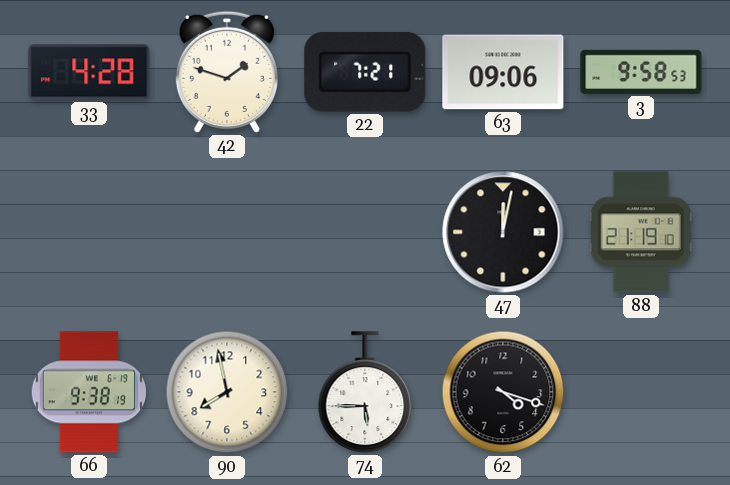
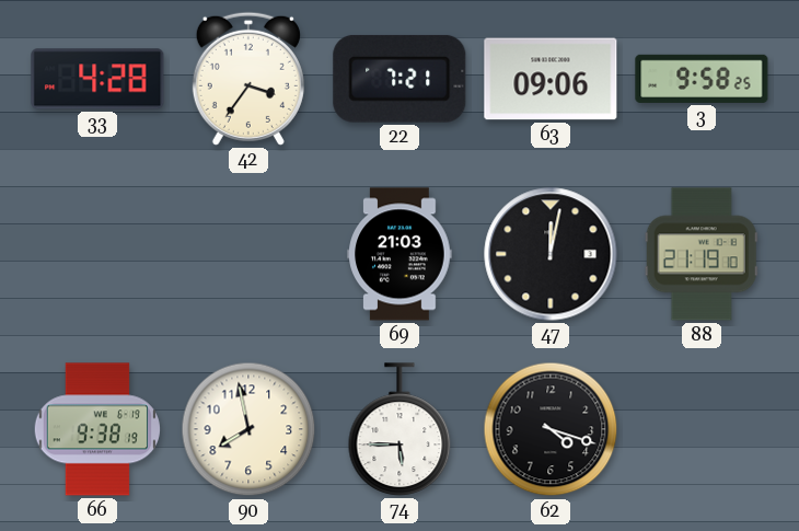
42: 1:48 -> 3:36 (248, 79)
3: 9:58:53 -> 9:58:25 (702, 79)
69: none -> 21:03 (399, 254)
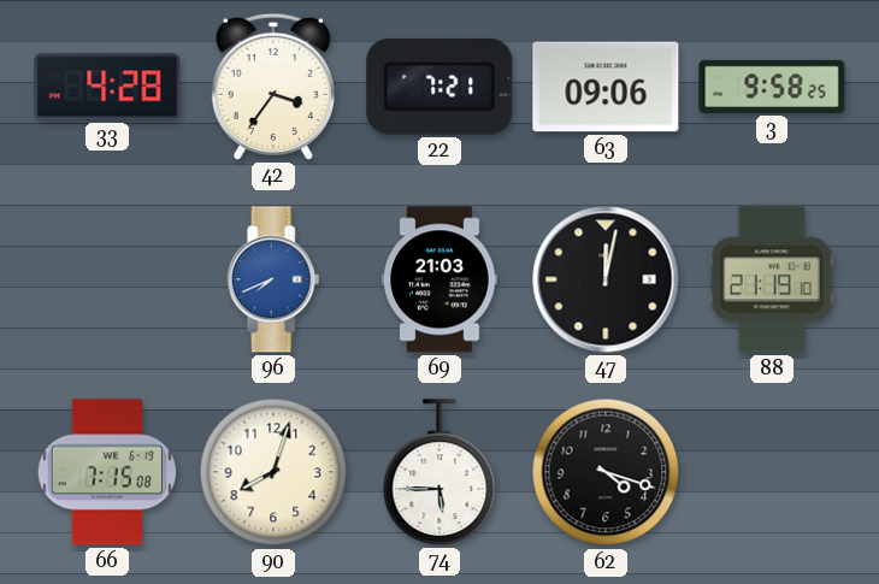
96: none -> 7:41 (273, 279)
66: 9:38 -> 7:15 (107, 472)
90: 7:58 -> 8:03 (273, 472)
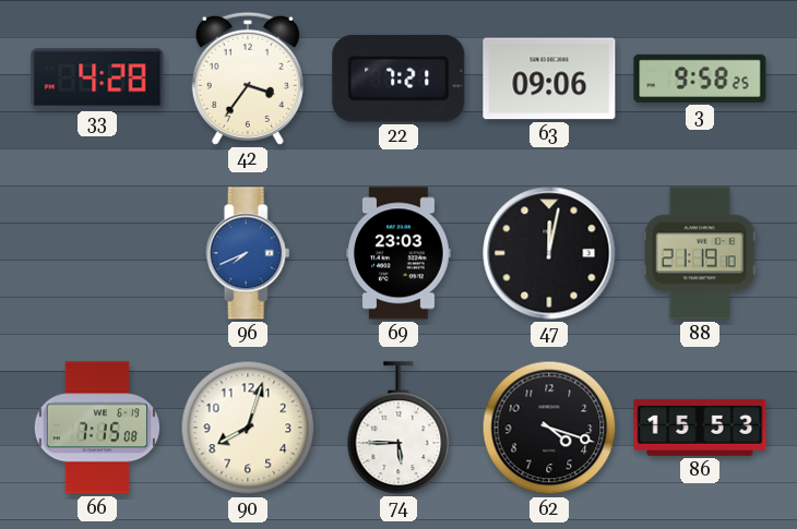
69: 21:03 -> 23:03 (398, 253)
86: none -> 15:53 (700, 428)
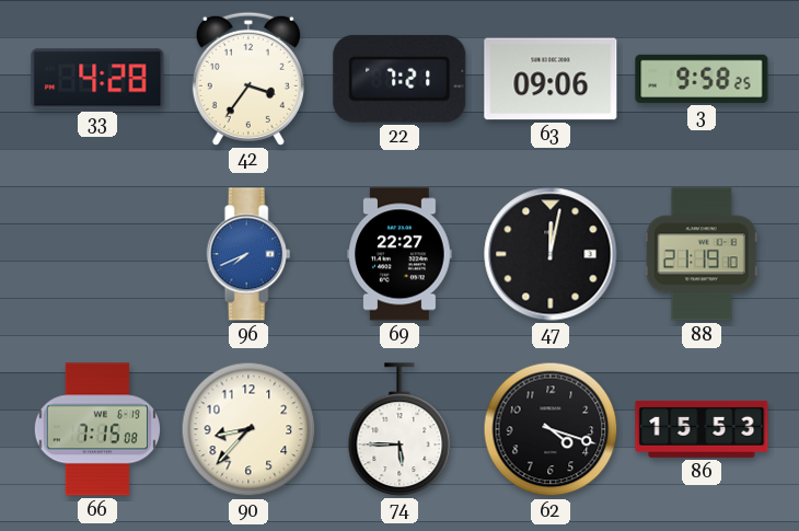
69: 23:03 -> 22:27 (399, 254)
90: 8:03 -> 8:37 (248, 429)
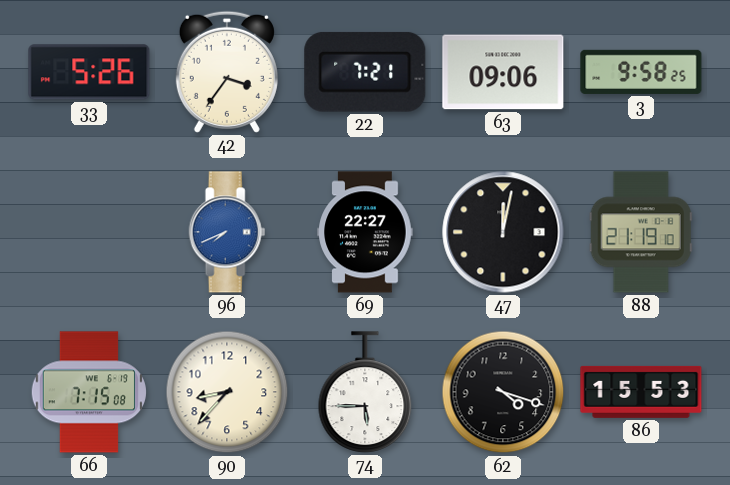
33: 4:28 -> 5:26 (89, 72)
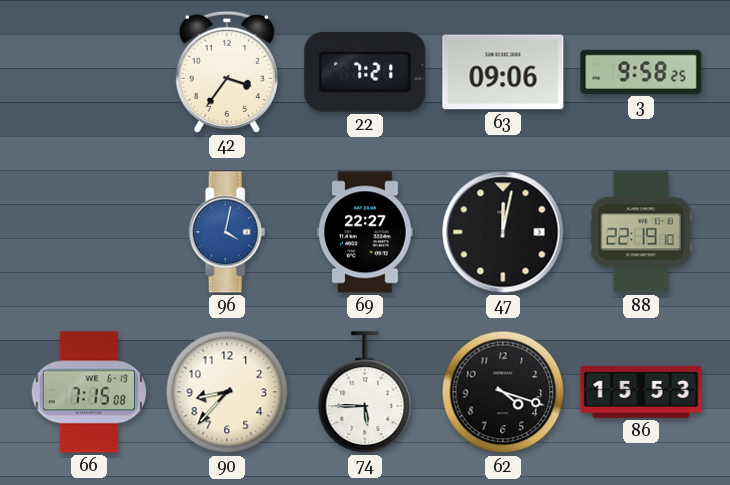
33: 5:26 -> none (89, 72)
96: 7:41 -> 4:02 (227, 232)
88: 21:19 -> 22:19 (641, 232)
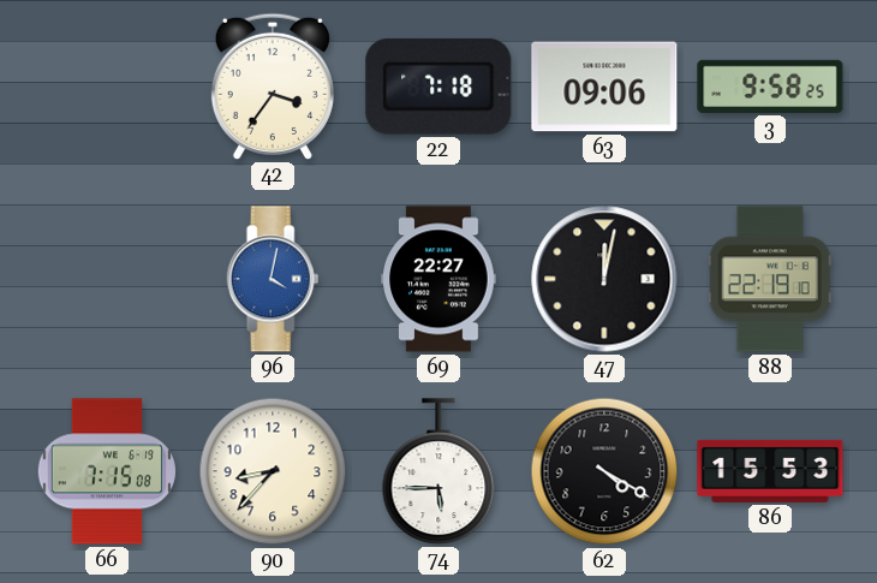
22: 7:21 -> 7:18 (438, 87)
62: 4:18 -> 4:20 (604, 471)
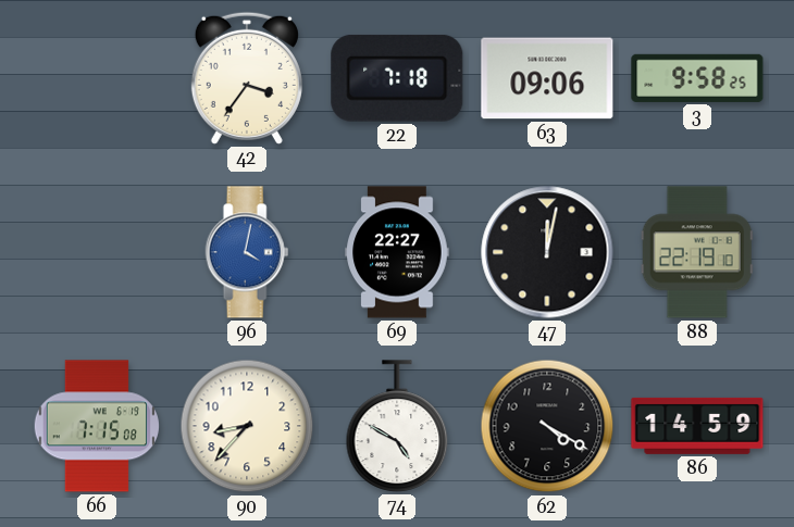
74: 5:45 -> 4:50 (397, 426)
86: 15:53 -> 14:59 (697, 426)
